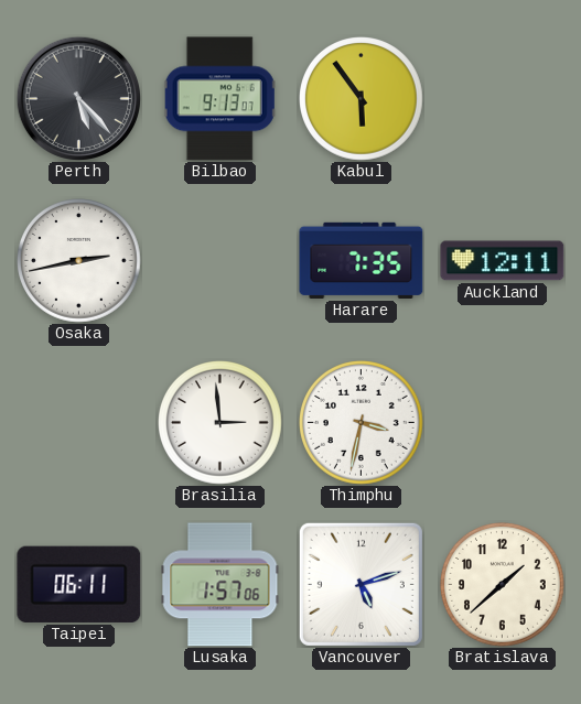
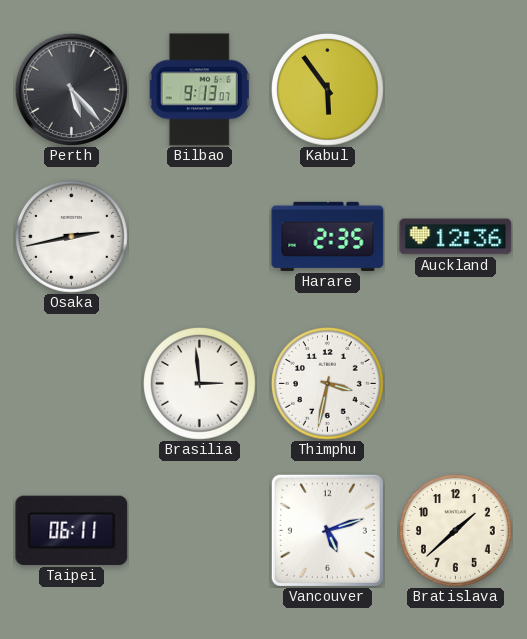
Harare: 7:35 -> 2:35 (328, 236)
Auckland: 12:11 -> 12:36 (456, 237)
Lusaka: 1:57 -> none (220, 585)
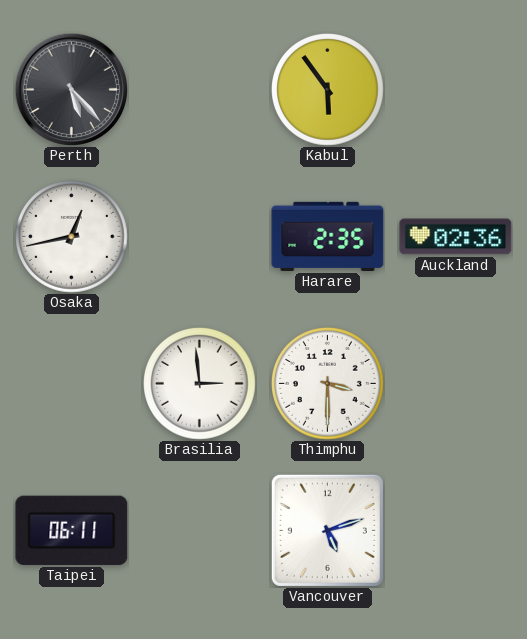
Bilbao: 9:13 -> none (200, 90)
Osaka: 2:43 -> 12:43 (72, 237)
Auckland: 12:36 -> 02:36 (456, 237)
Thimphu: 3:32 -> 3:30 (328, 384)
Bratislava: 1:38 -> none (456, 531)
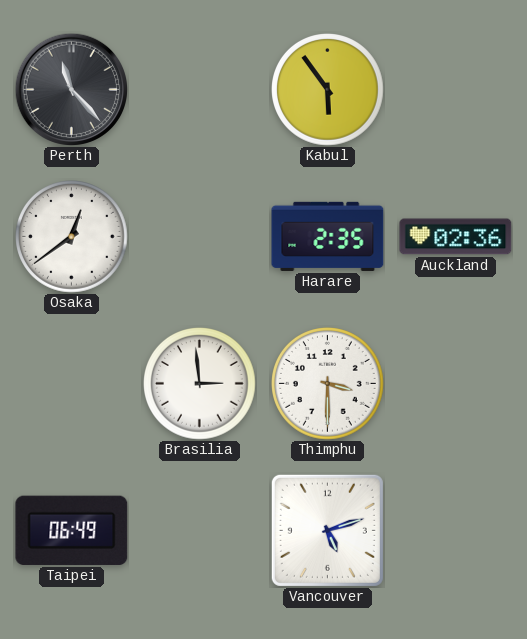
Perth: 5:23 -> 11:23 (71, 89)
Osaka: 12:43 -> 12:39 (72, 237)
Taipei: 06:11 -> 06:49 (72, 530)
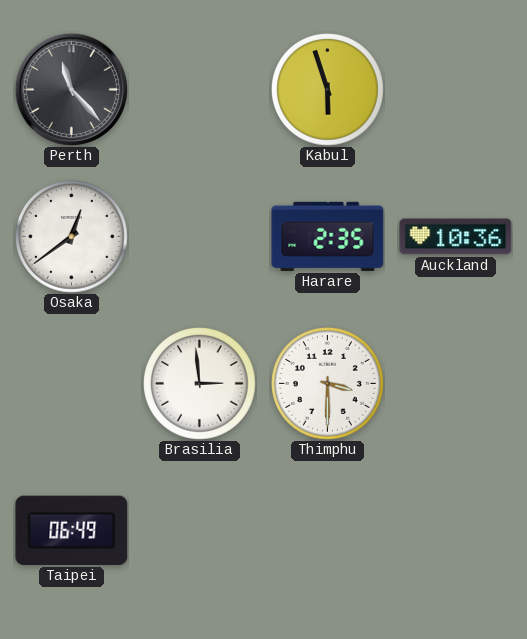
Kabul: 5:54 -> 5:57 (328, 90)
Auckland: 02:36 -> 10:36 (456, 237)
Vancouver: 5:12 -> none (327, 530)
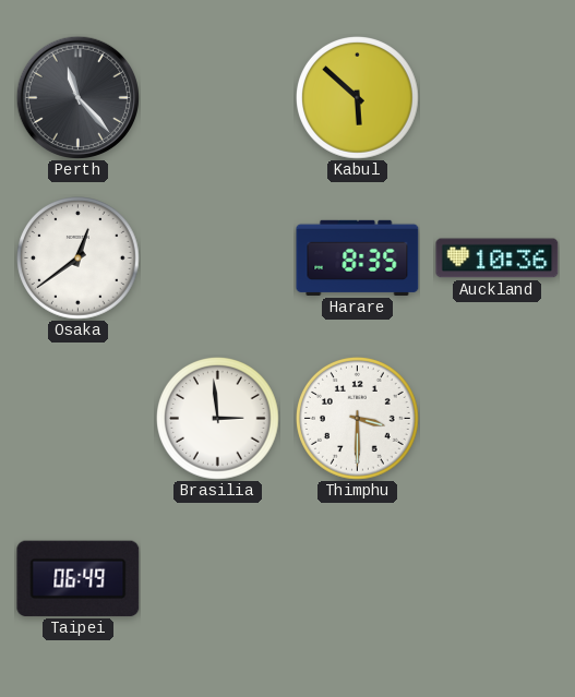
Kabul: 5:57 -> 5:52 (358, 98)
Harare: 2:35 -> 8:35 (358, 257)
